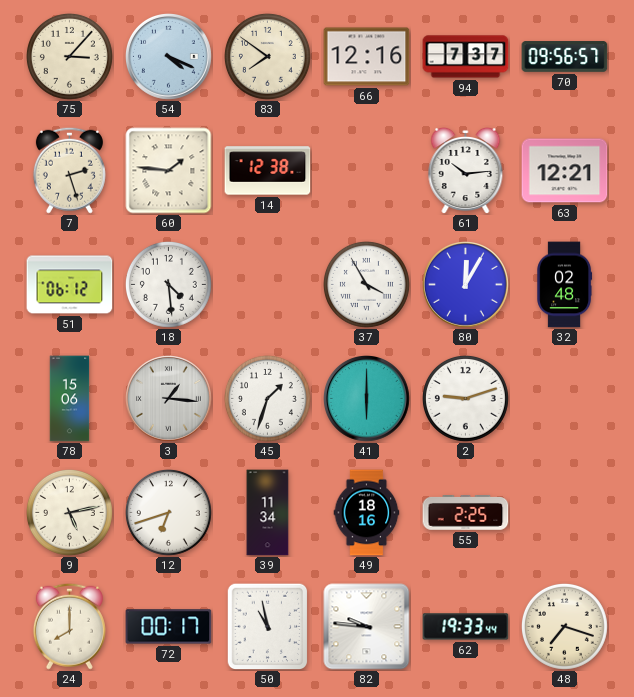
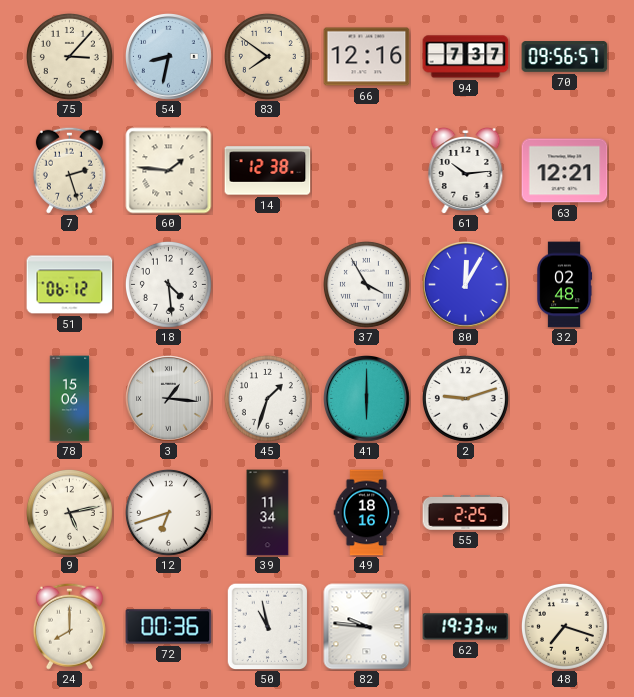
54: 4:19 -> 8:32 (169, 57)
72: 00:17 -> 00:36 (169, 627)
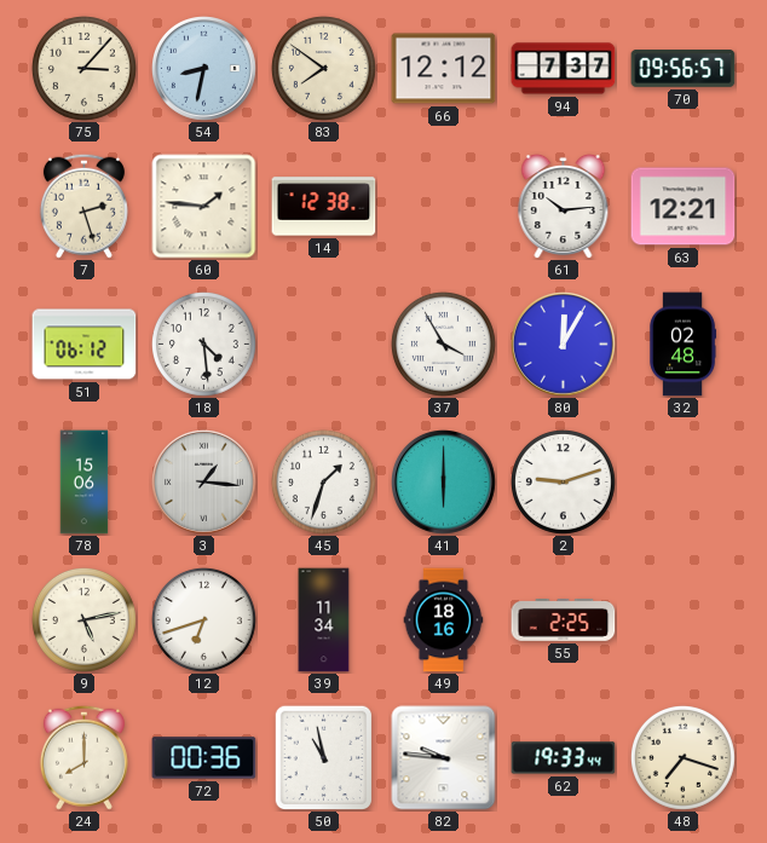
66: 12:16 -> 12:12 (444, 69)
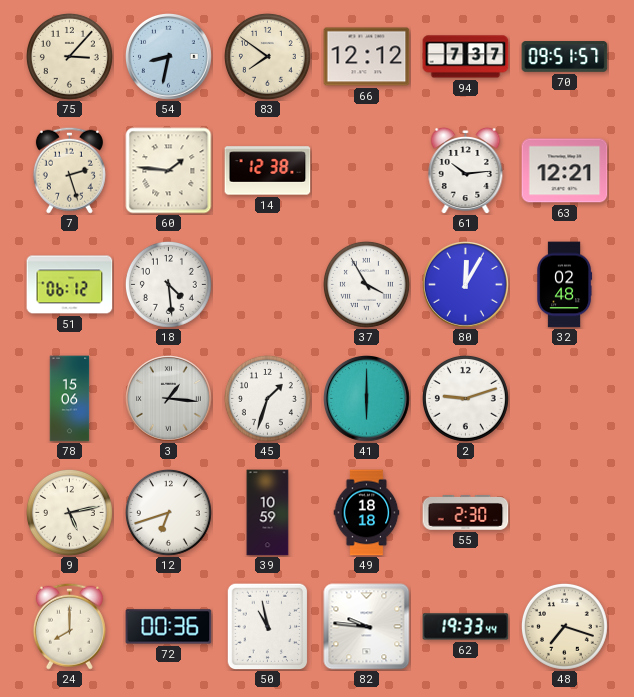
70: 09:56 -> 09:51 (565, 57)
39: 11:34 -> 10:59 (268, 513)
49: 18:16 -> 18:18 (367, 513)
55: 2:25 -> 2:30 (466, 513)
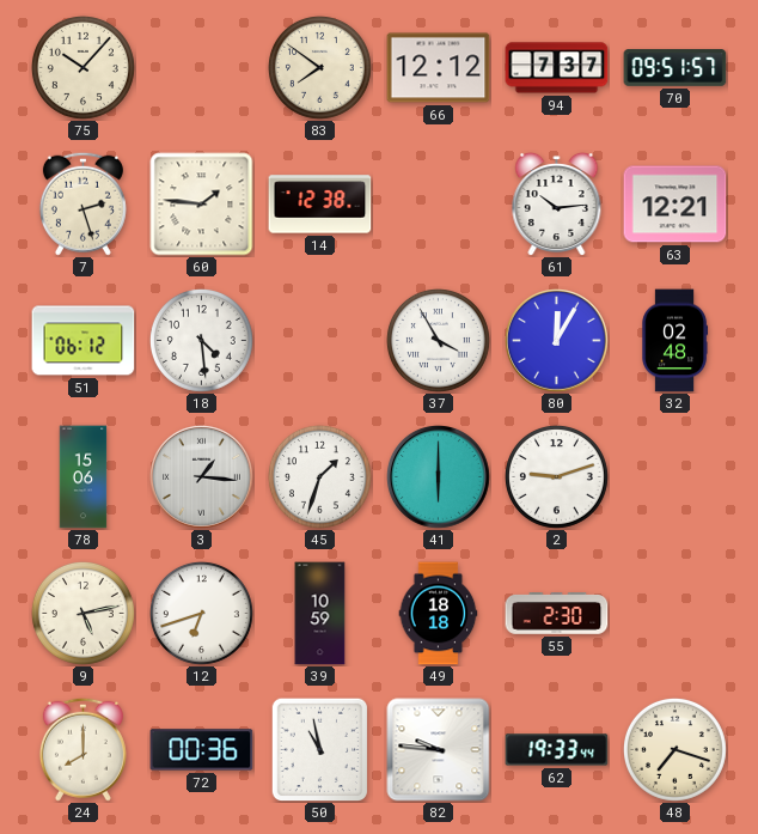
75: 3:07 -> 10:07 (82, 67)
54: 8:32 -> none (169, 57)
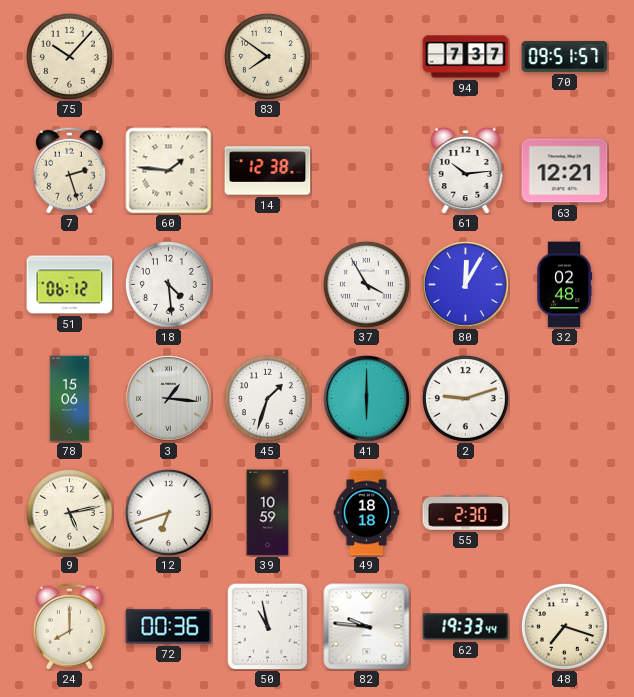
66: 12:12 -> none (439, 68)
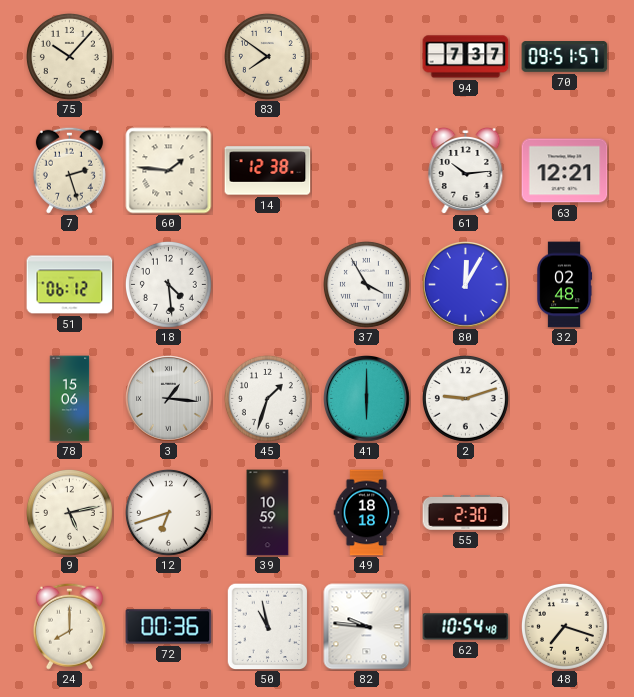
62: 19:33 -> 10:54 (466, 627)
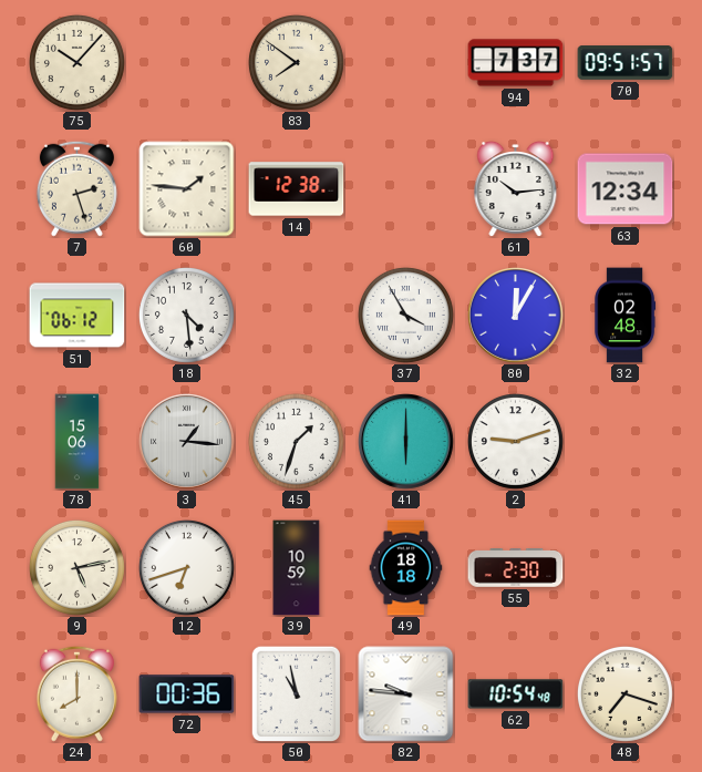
63: 12:21 -> 12:34 (626, 189)
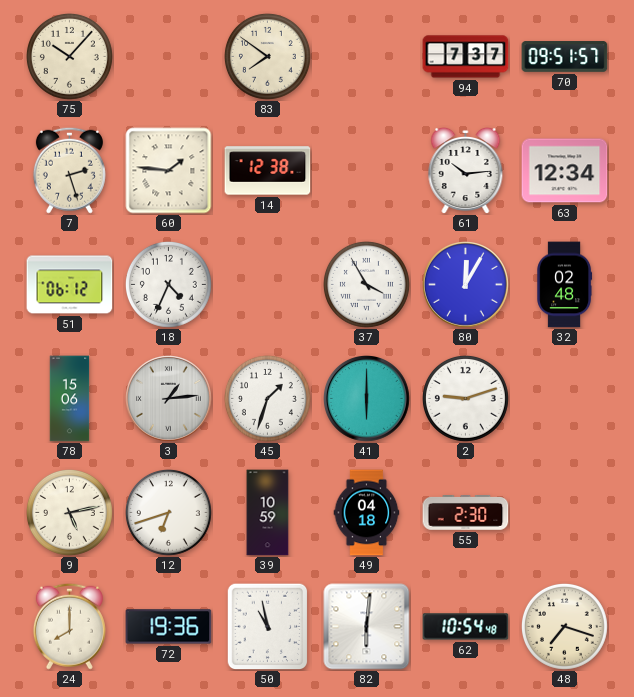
18: 4:29 -> 4:34 (168, 284)
3: 1:16 -> 1:14 (169, 399)
49: 18:18 -> 04:18 (367, 513)
72: 00:36 -> 19:36 (169, 627)
82: 9:46 -> 6:01 (367, 627)
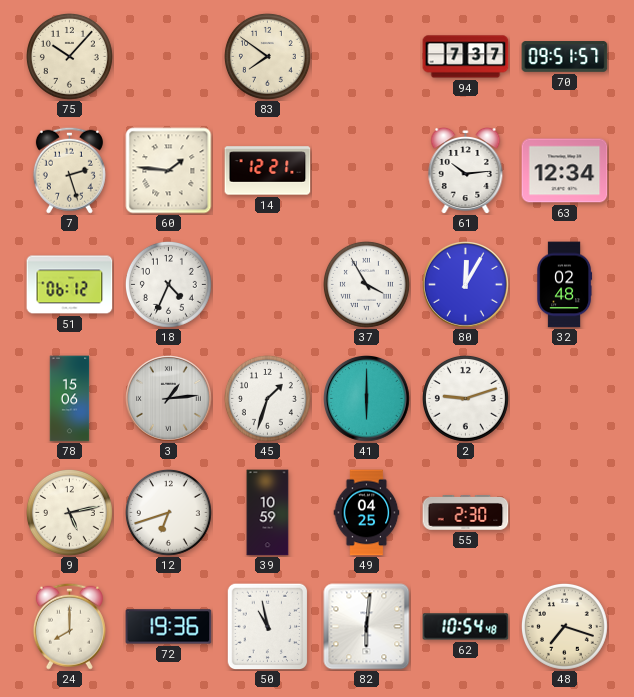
14: 12:38 -> 12:21 (268, 171)
49: 04:18 -> 04:25 (367, 513)
